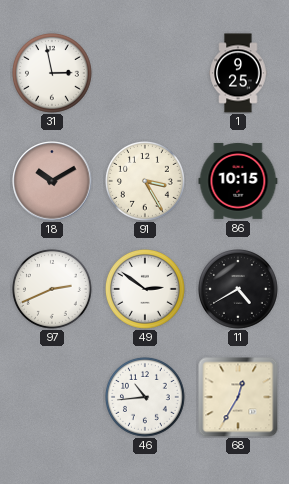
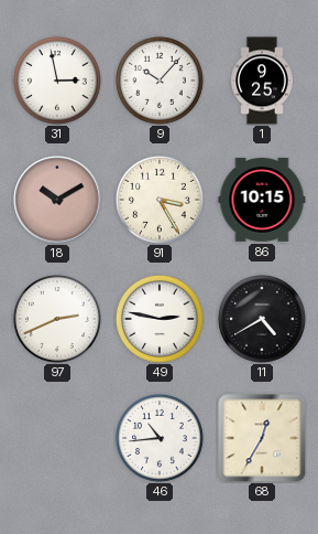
9: none -> 10:07 (161, 82)
49: 2:51 -> 2:47 (161, 320)
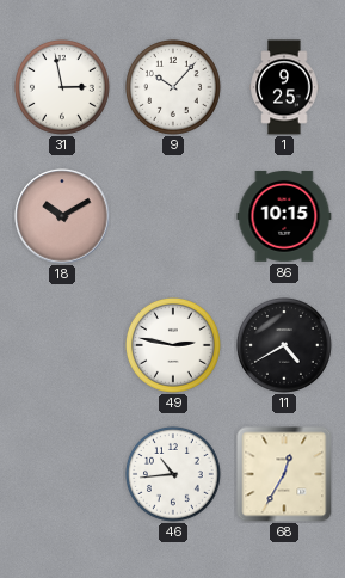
91: 3:25 -> none (161, 201)
97: 2:41 -> none (58, 320)
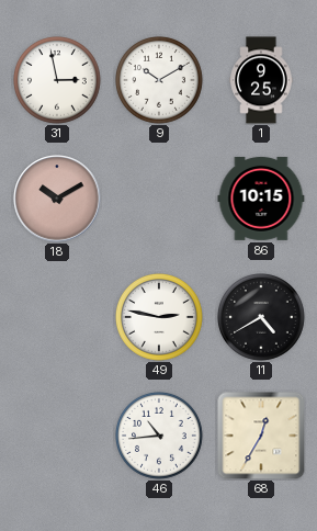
9: 10:07 -> 10:10 (160, 81)
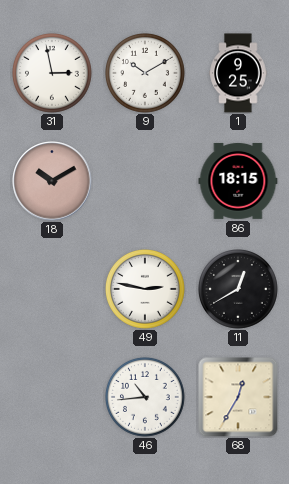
86: 10:15 -> 18:15 (238, 181)
11: 4:40 -> 12:40 (239, 290)
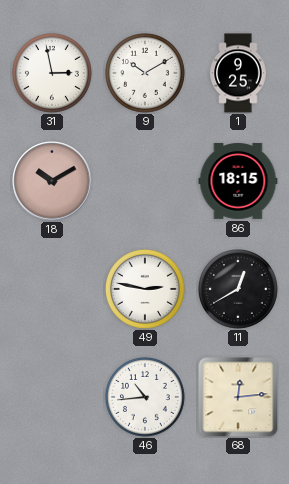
68: 12:35 -> 12:14 (238, 397)
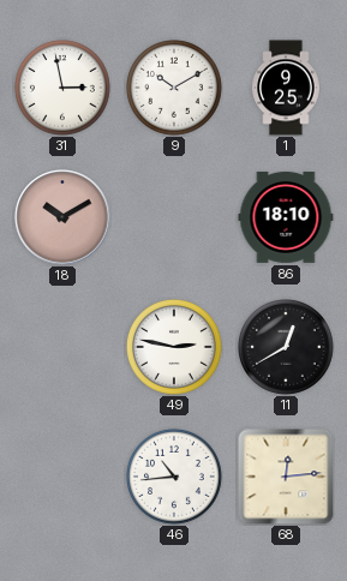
86: 18:15 -> 18:10 (286, 217)
